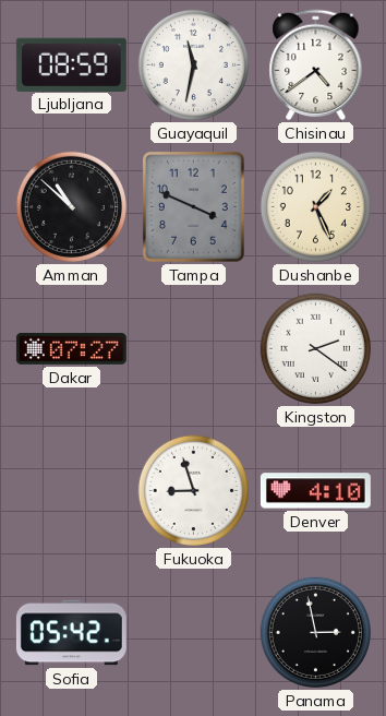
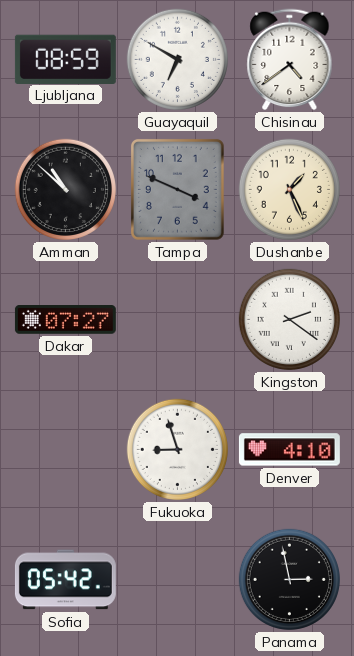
Guayaquil: 11:32 -> 6:50 (177, 59)
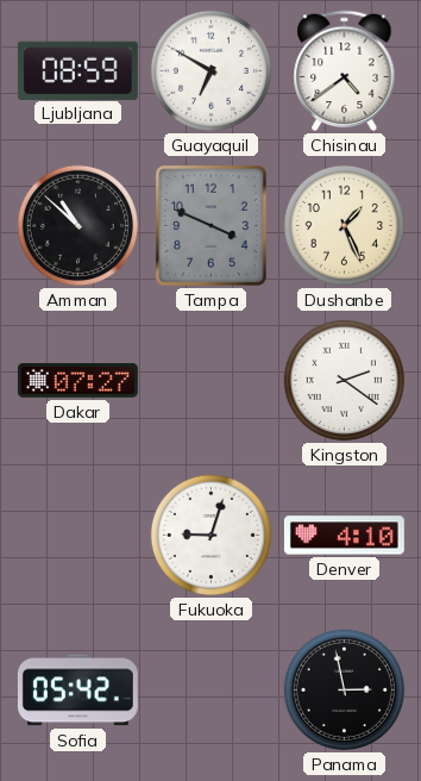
Fukuoka: 8:57 -> 9:03 (211, 535)
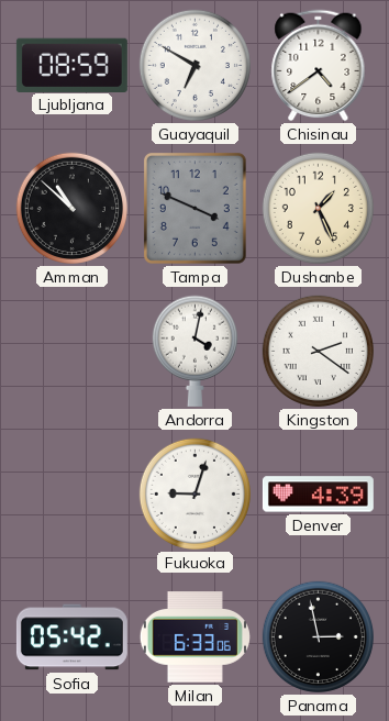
Dakar: 07:27 -> none (77, 381)
Andorra: none -> 4:02 (194, 351)
Denver: 4:10 -> 4:39 (318, 495)
Milan: none -> 6:33 (194, 637)
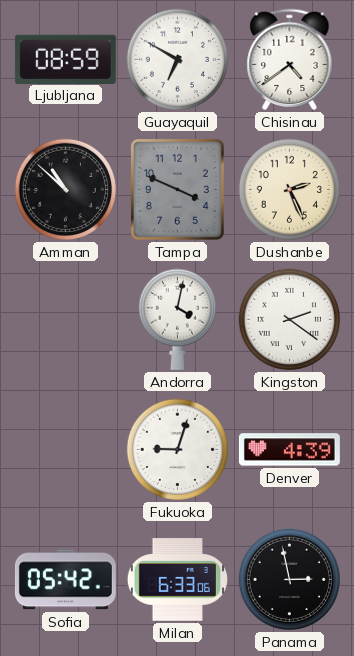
Dushanbe: 1:26 -> 2:26 (289, 189)
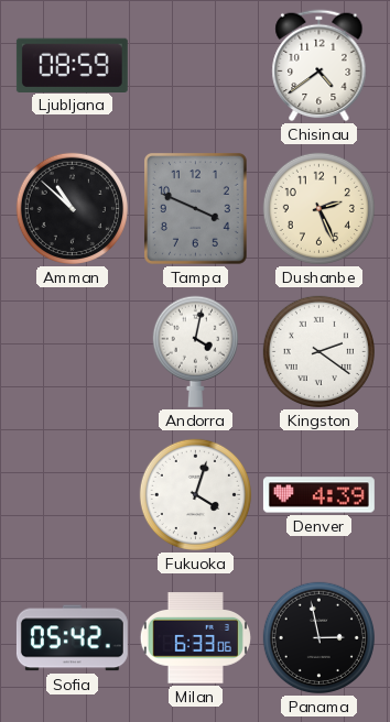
Guayaquil: 6:50 -> none (177, 59)
Fukuoka: 9:03 -> 4:03 (195, 494)
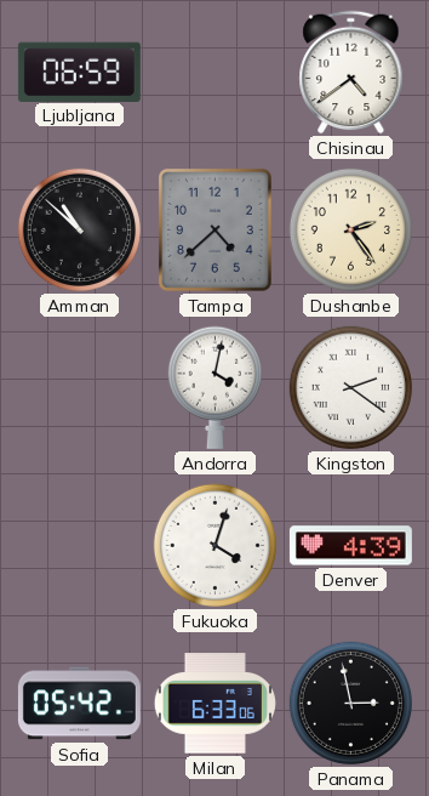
Ljubljana: 08:59 -> 06:59 (79, 72)
Tampa: 3:49 -> 4:38 (215, 229)
Dushanbe: 2:26 -> 2:24 (350, 229)
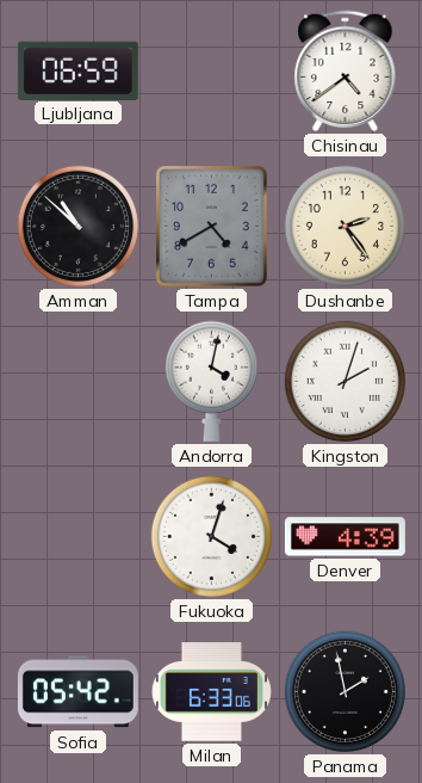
Tampa: 4:38 -> 4:40 (211, 226)
Kingston: 2:21 -> 2:03 (345, 381)
Panama: 2:58 -> 1:58 (345, 691)
